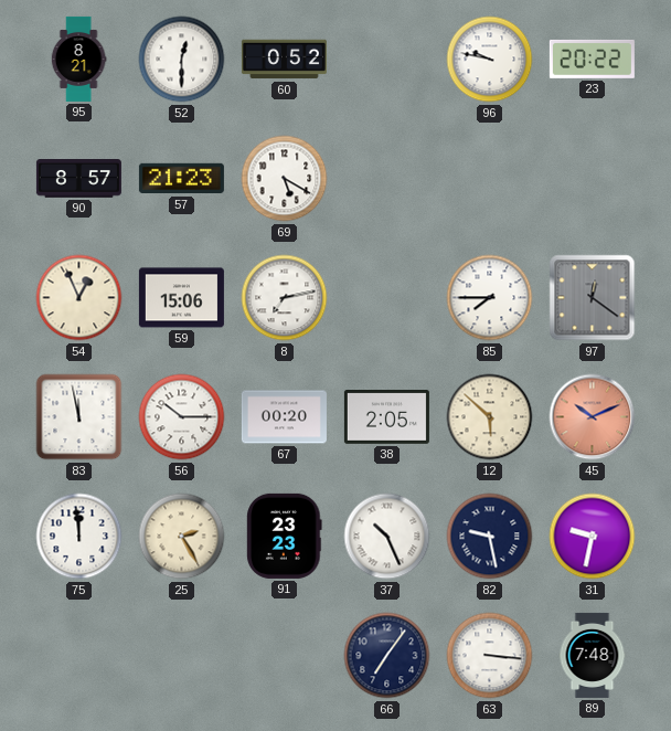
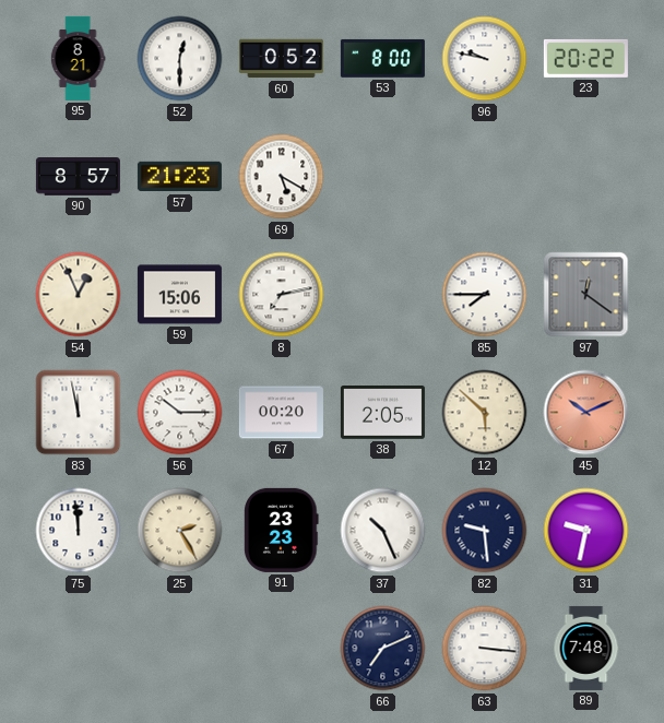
53: none -> 8:00 (382, 58)
82: 9:28 -> 9:29 (485, 531)
66: 7:06 -> 7:11 (383, 649)
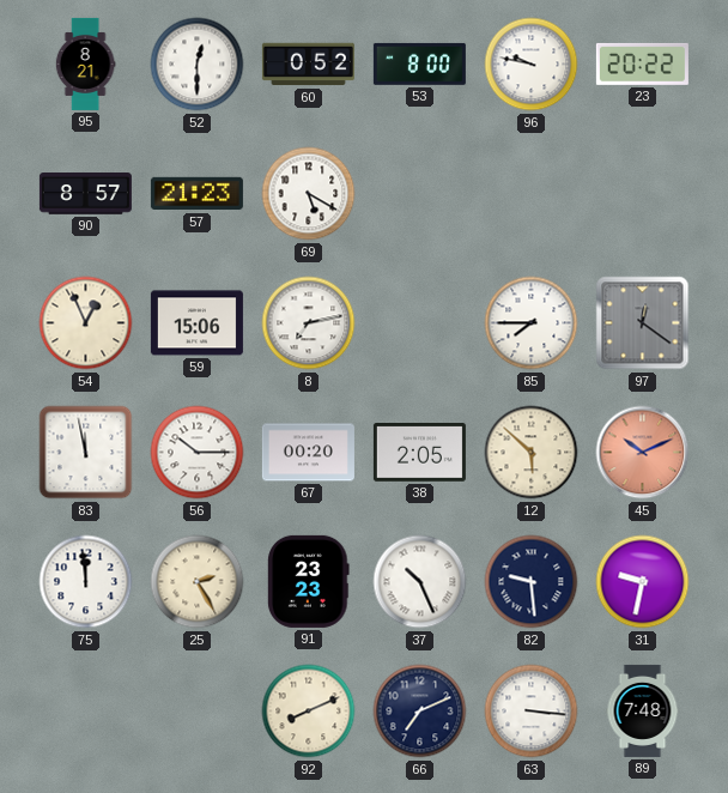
92: none -> 8:11 (309, 712)
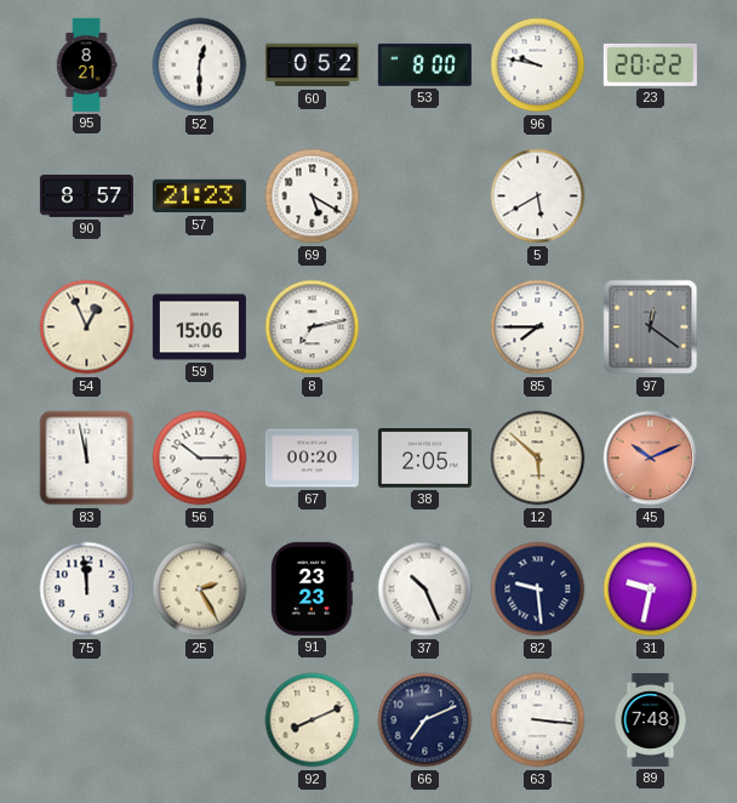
5: none -> 5:40 (538, 197)
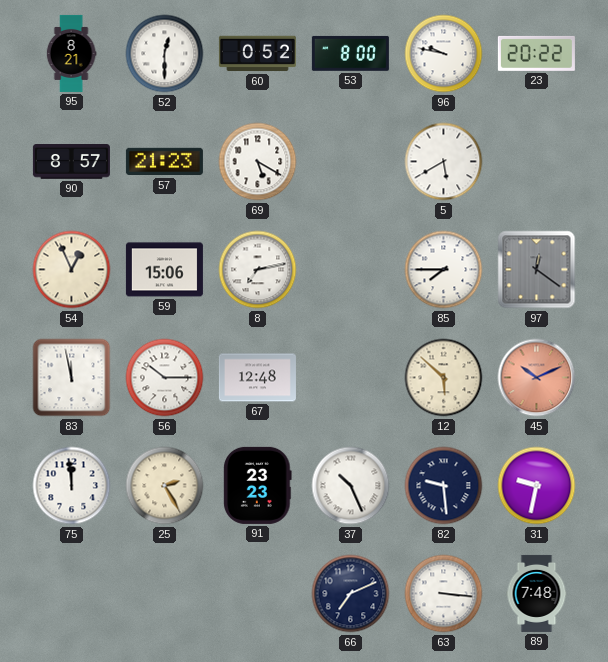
67: 00:20 -> 12:48 (257, 378)
38: 2:05 -> none (424, 459)
92: 8:11 -> none (313, 721)
